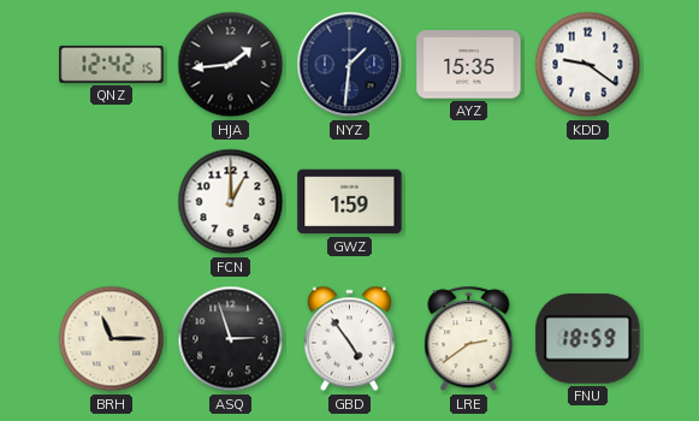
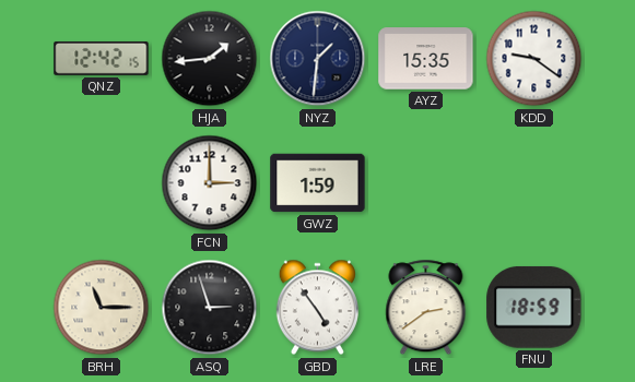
FCN: 1:00 -> 3:00 (210, 183)
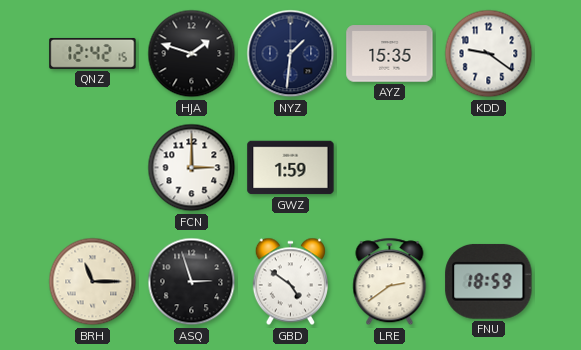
HJA: 1:44 -> 1:48 (192, 54)
GBD: 4:54 -> 4:51 (290, 282)
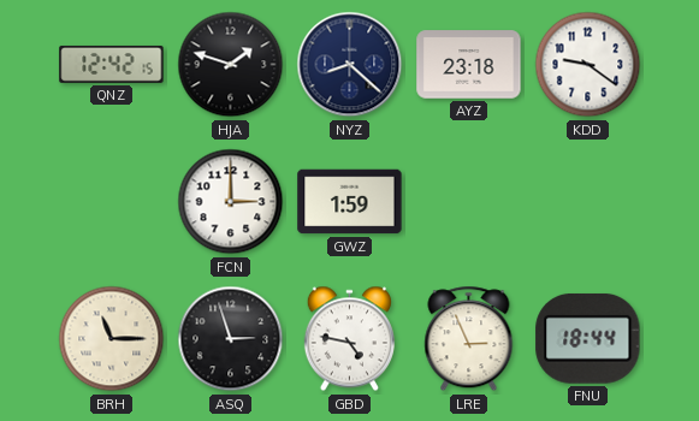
NYZ: 1:31 -> 8:22 (350, 65)
AYZ: 15:35 -> 23:18 (469, 65)
GBD: 4:51 -> 4:47 (349, 339)
LRE: 2:39 -> 2:56 (469, 339)
FNU: 18:59 -> 18:44 (588, 338)
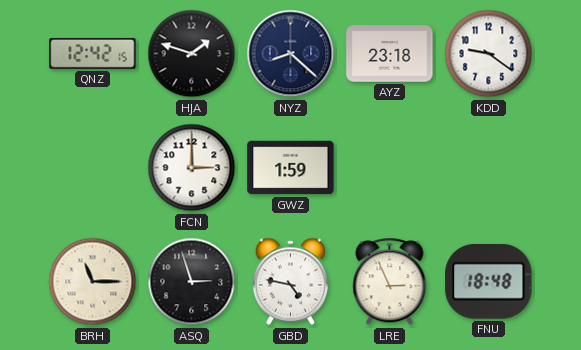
FNU: 18:44 -> 18:48 (489, 281)
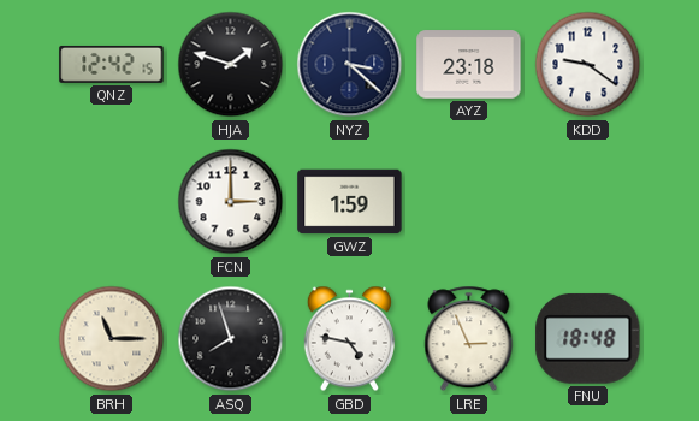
NYZ: 8:22 -> 3:22 (350, 65)
ASQ: 2:57 -> 7:57 (231, 339)
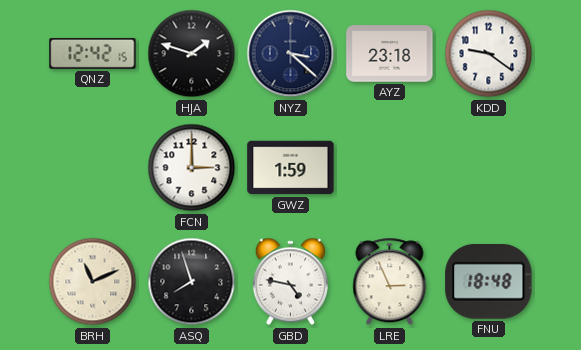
BRH: 11:15 -> 11:11 (93, 282)
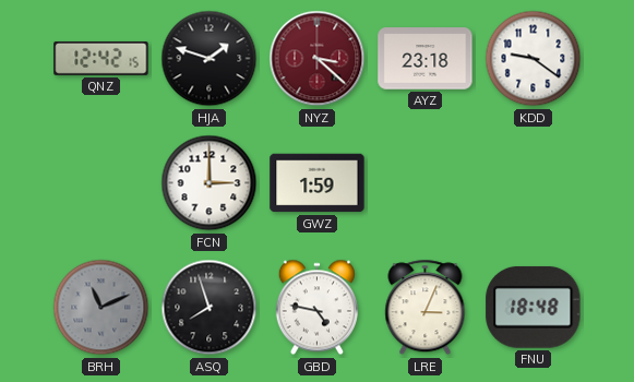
NYZ dial: navy -> burgundy (318, 59)
BRH dial: cream -> grey (101, 308)
LRE: 2:56 -> 3:04 (426, 308)
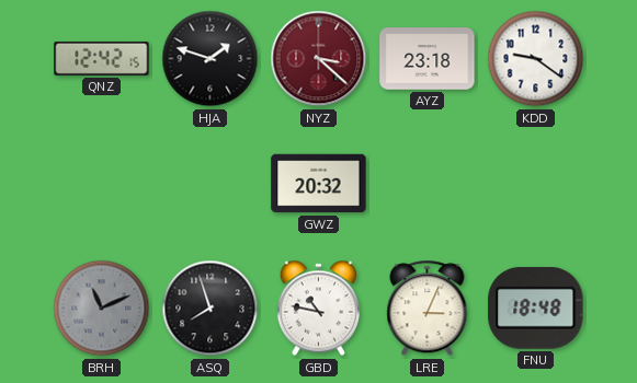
FCN: 3:00 -> none (210, 183)
GWZ: 1:59 -> 20:32 (319, 184)
GBD: 4:47 -> 10:47 (318, 309)
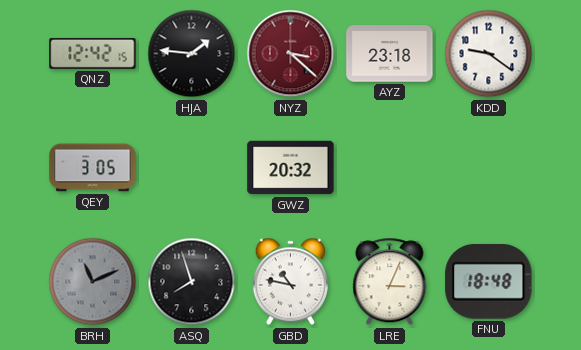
HJA: 1:48 -> 1:46 (192, 54)
QEY: none -> 3:05 (93, 168)
